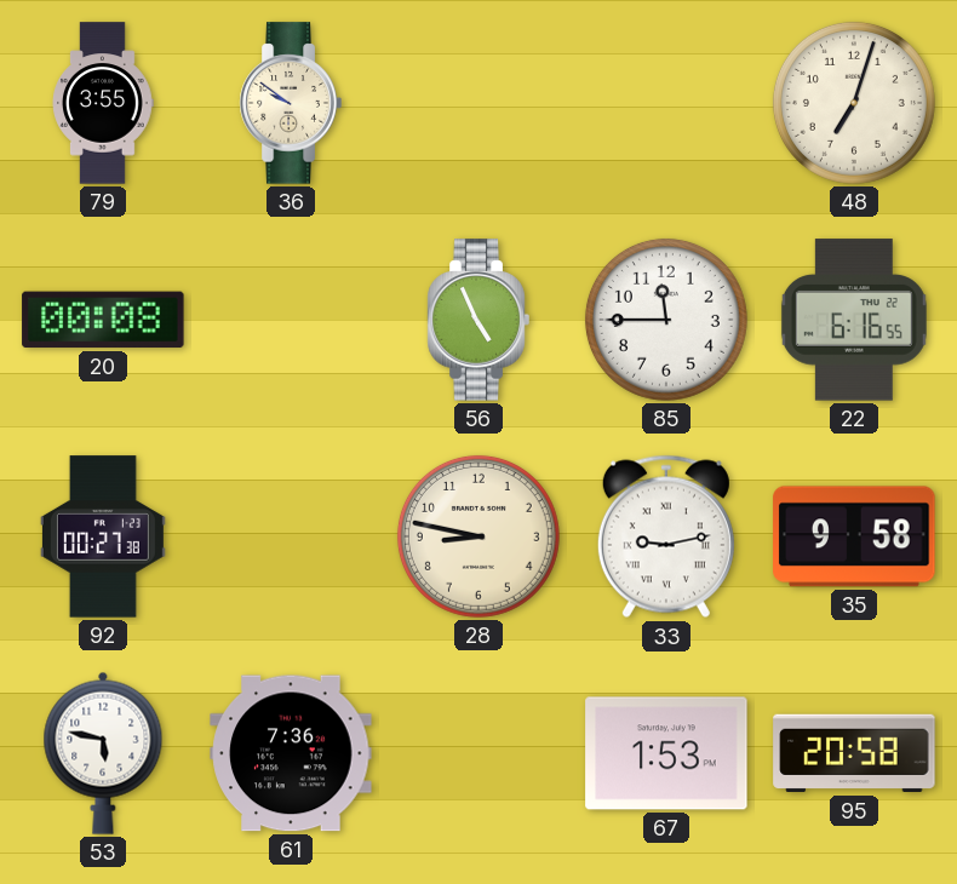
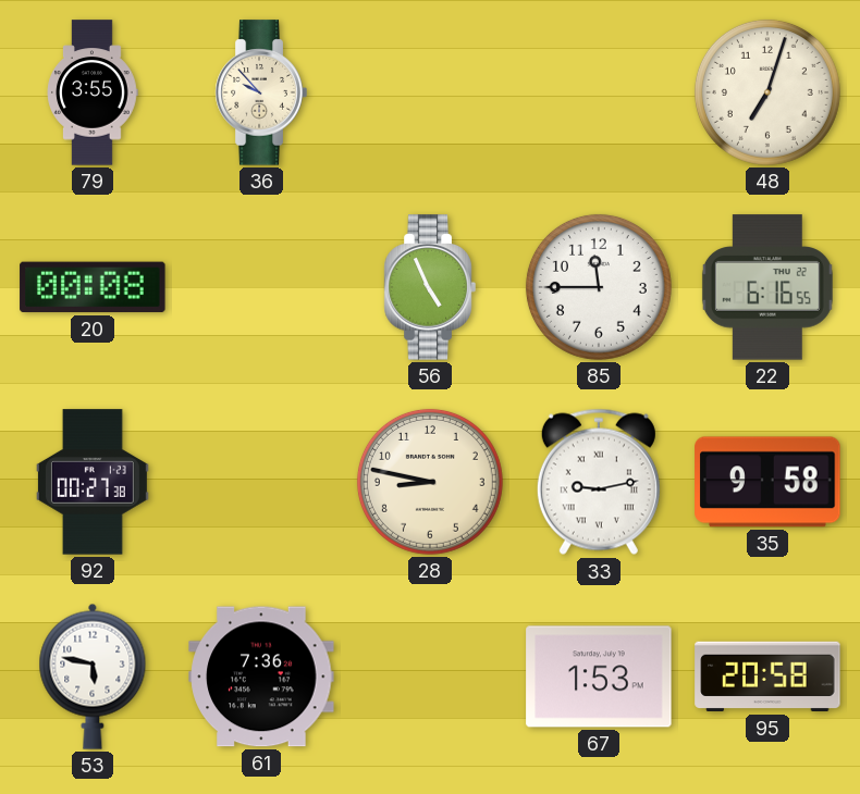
36: 9:51 -> 9:53 (261, 92)
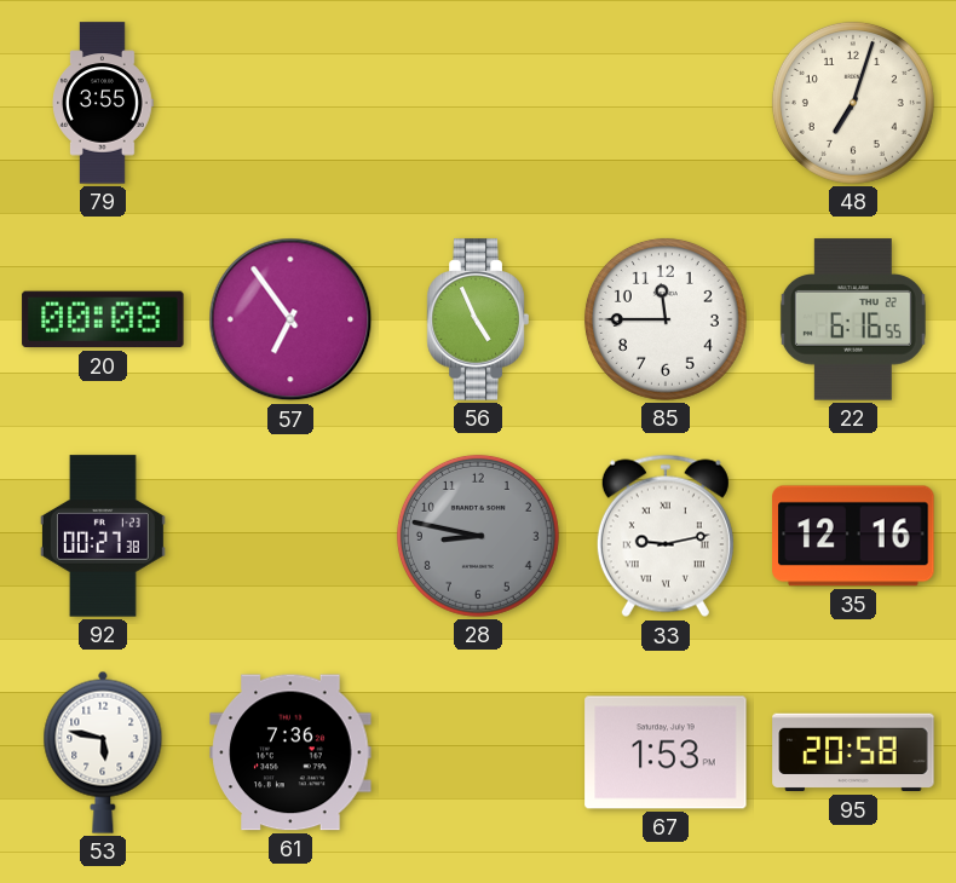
36: 9:53 -> none (261, 92)
57: none -> 6:54 (290, 319)
28 dial: cream -> grey (478, 536)
35: 9:58 -> 12:16 (853, 536)
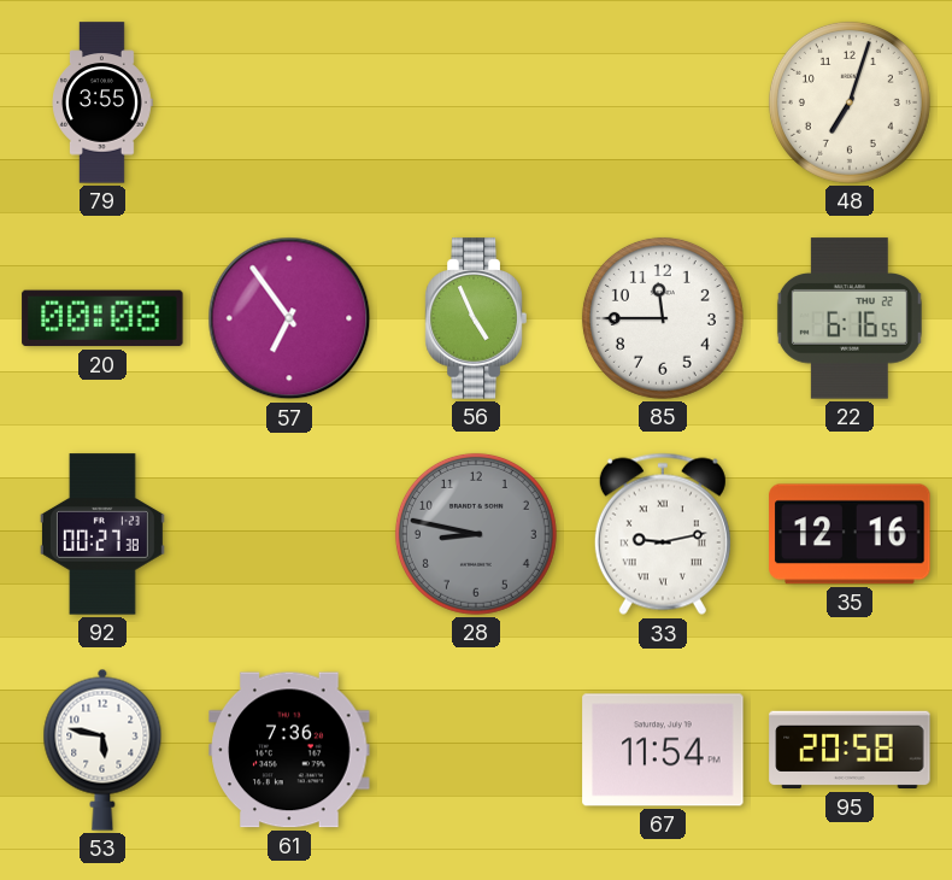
67: 1:53 -> 11:54 (663, 750)
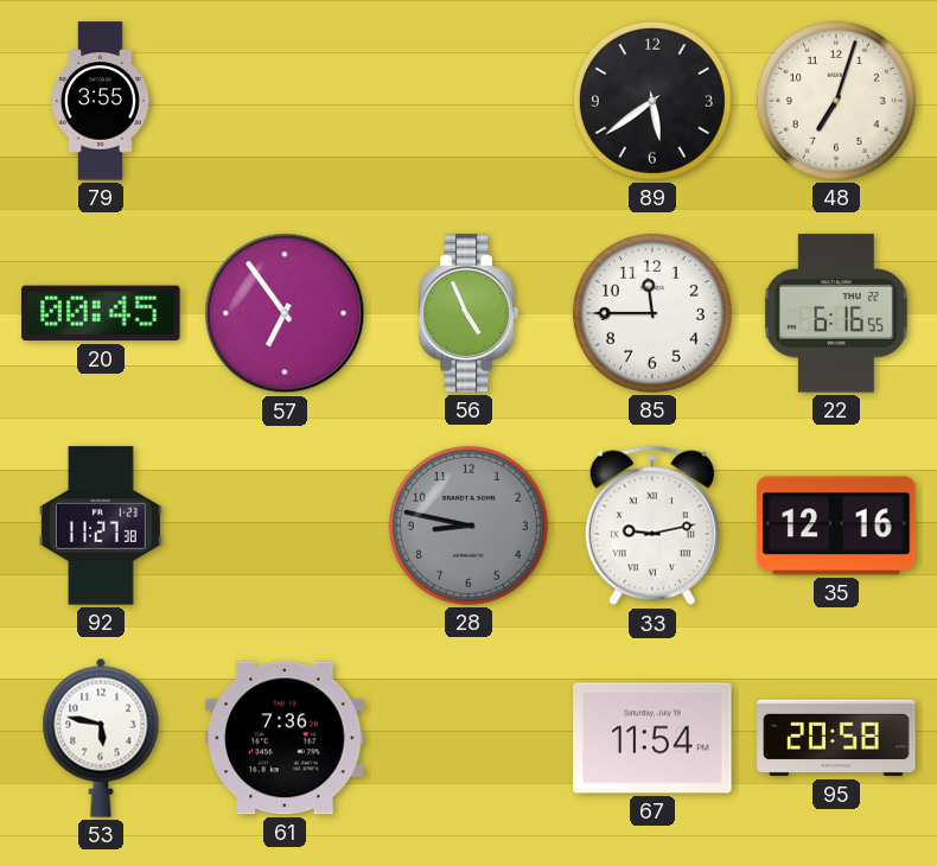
89: none -> 5:39 (652, 101)
20: 00:08 -> 00:45 (101, 313)
92: 00:27 -> 11:27 (101, 526)
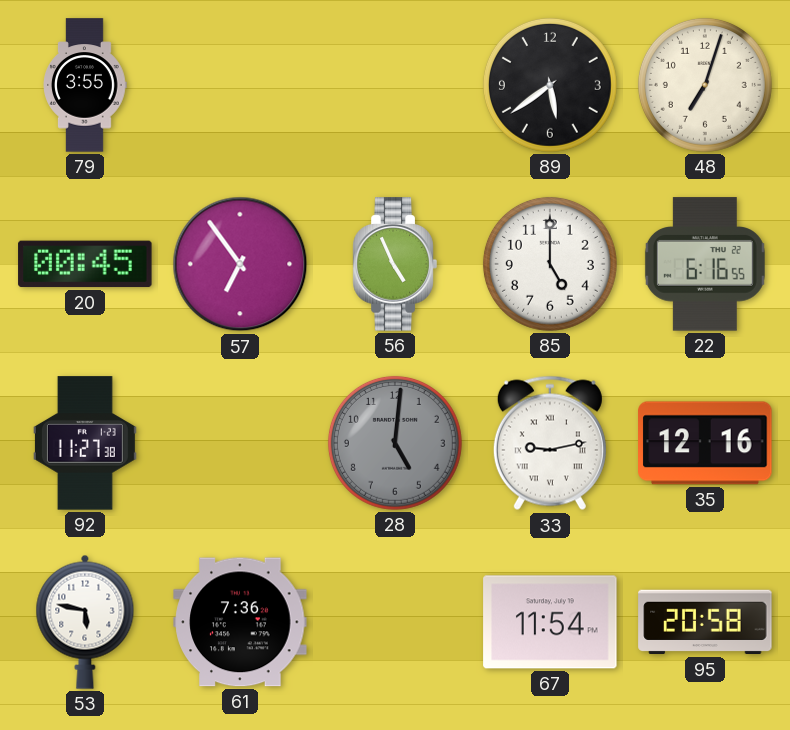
85: 11:45 -> 5:00 (550, 264)
28: 8:47 -> 5:01 (395, 443)
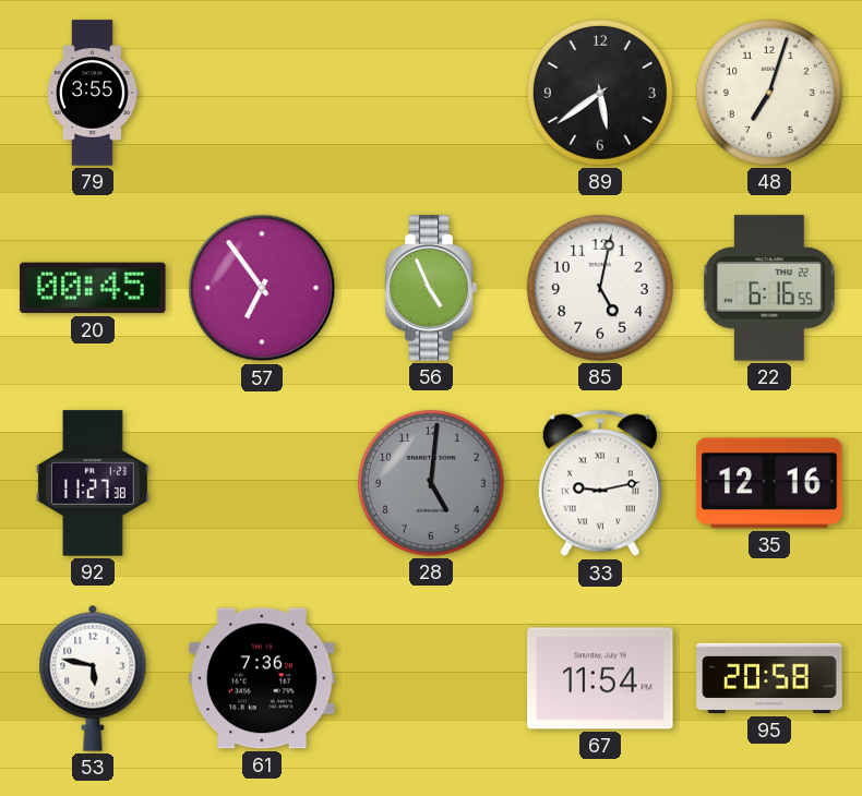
85: 5:00 -> 5:02 (600, 288)
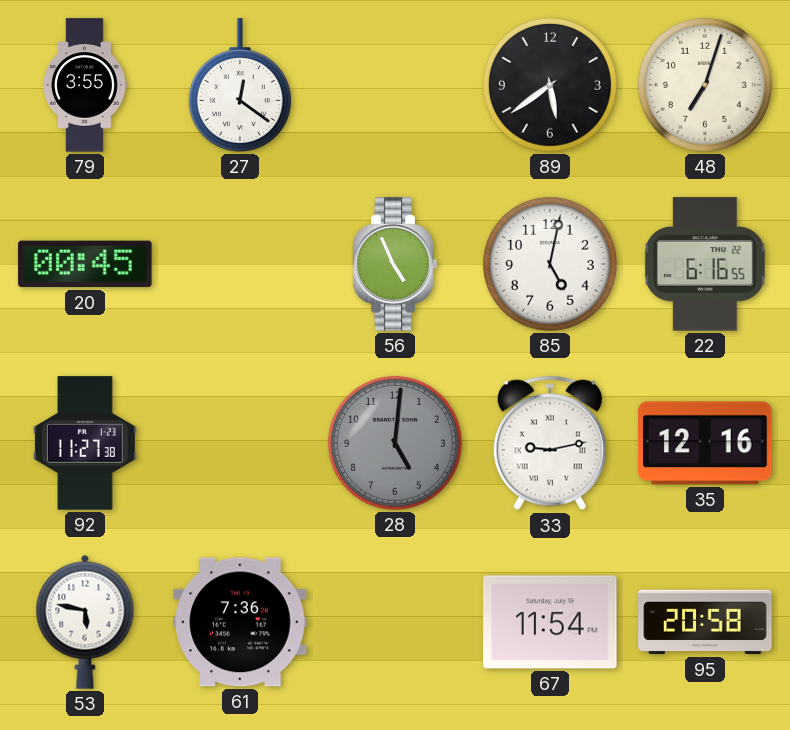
27: none -> 12:21 (240, 85)
57: 6:54 -> none (262, 288)
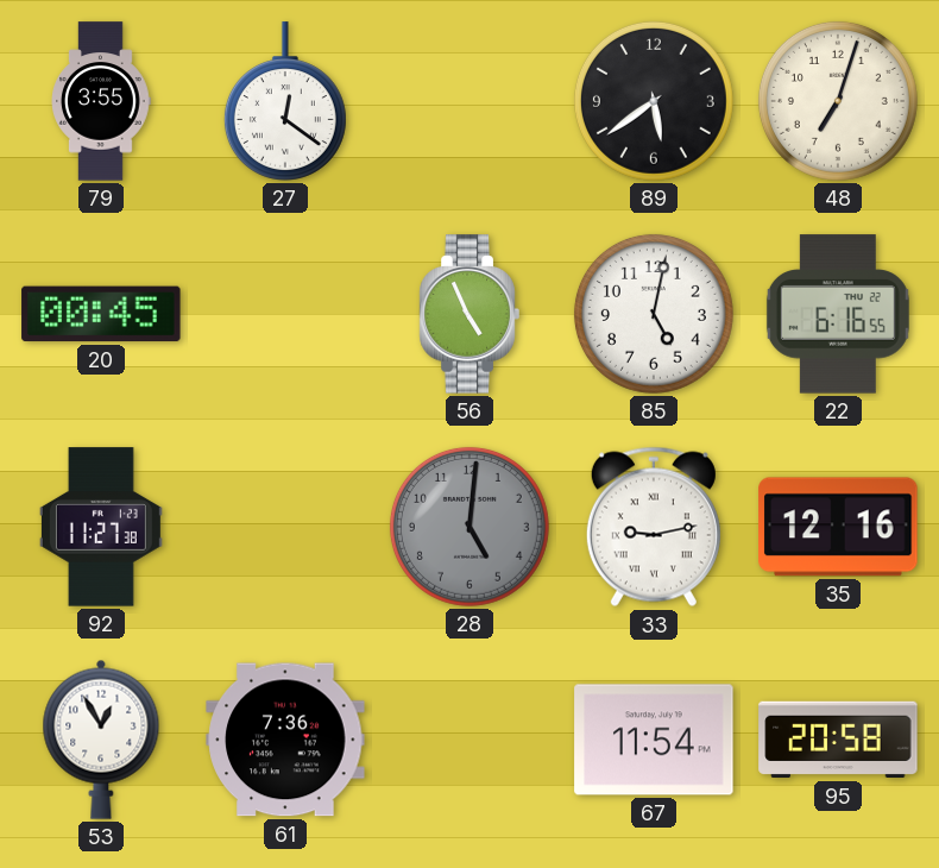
53: 5:47 -> 12:55 (101, 740)
